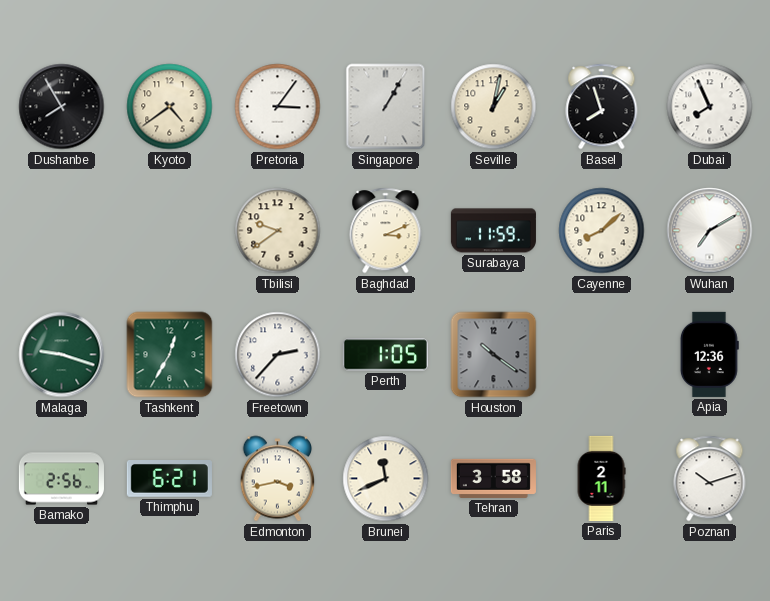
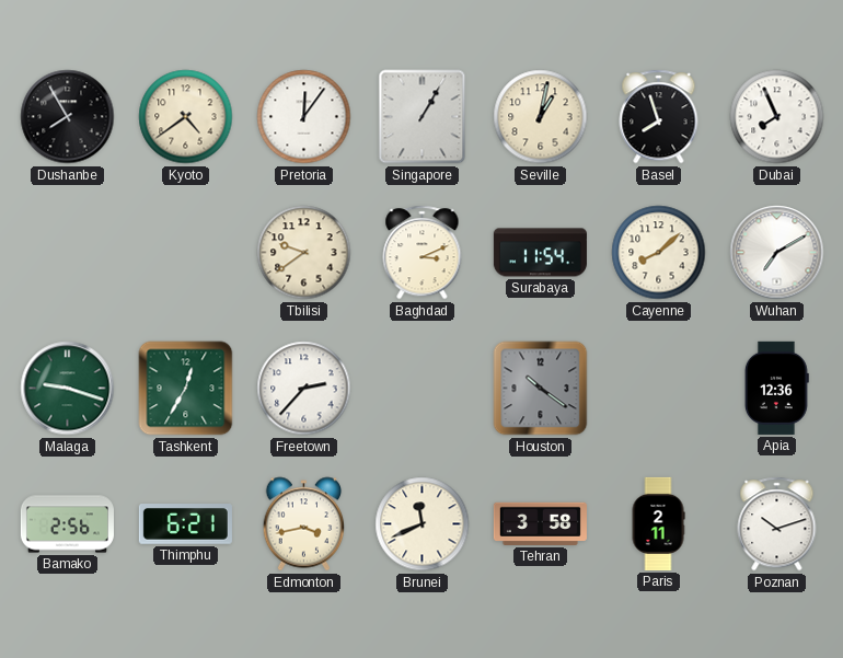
Pretoria: 3:06 -> 12:06 (304, 117)
Surabaya: 11:59 -> 11:54 (540, 253)
Perth: 1:05 -> none (385, 355)
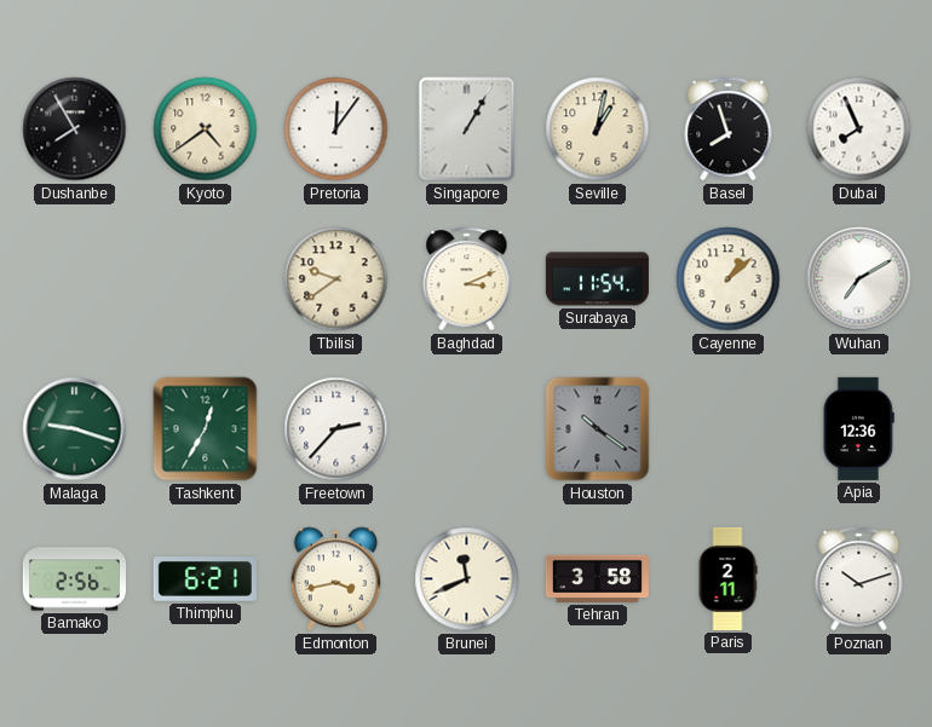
Cayenne: 8:08 -> 1:08 (729, 279)
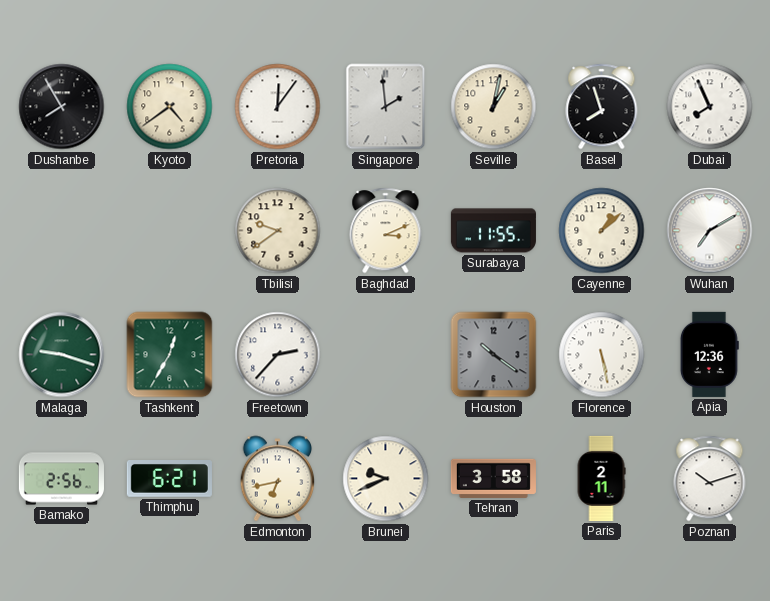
Singapore: 1:05 -> 1:59 (386, 107)
Surabaya: 11:54 -> 11:55 (493, 231)
Florence: none -> 5:28 (602, 355)
Edmonton: 3:43 -> 6:43 (278, 479)
Brunei: 11:41 -> 9:41 (386, 479)
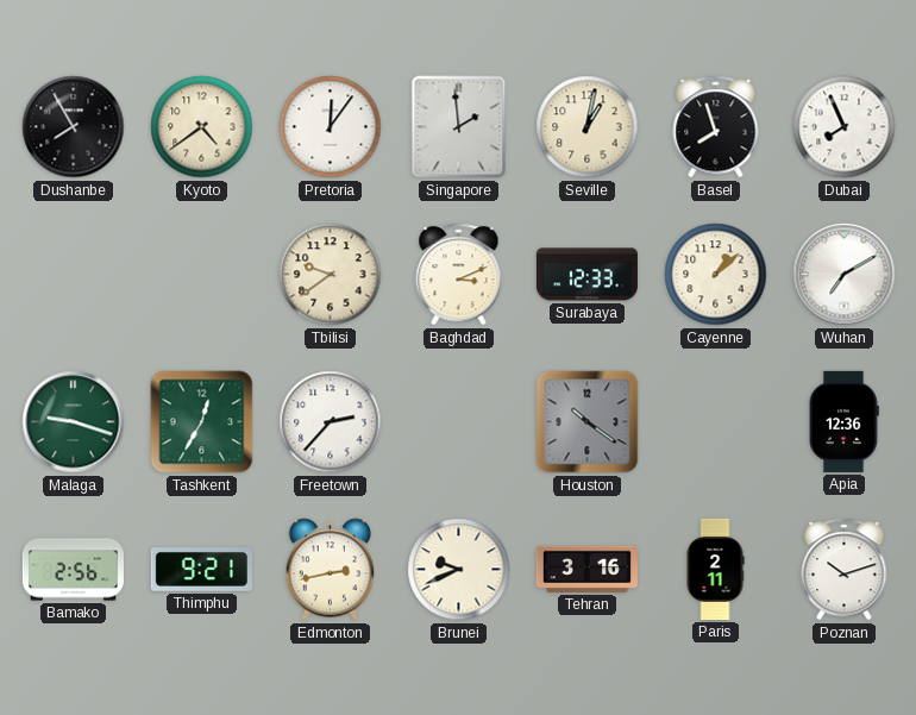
Surabaya: 11:55 -> 12:33 (586, 275)
Florence: 5:28 -> none (602, 355)
Thimphu: 6:21 -> 9:21 (201, 570)
Edmonton: 6:43 -> 2:43 (331, 570)
Tehran: 3:58 -> 3:16 (586, 569)
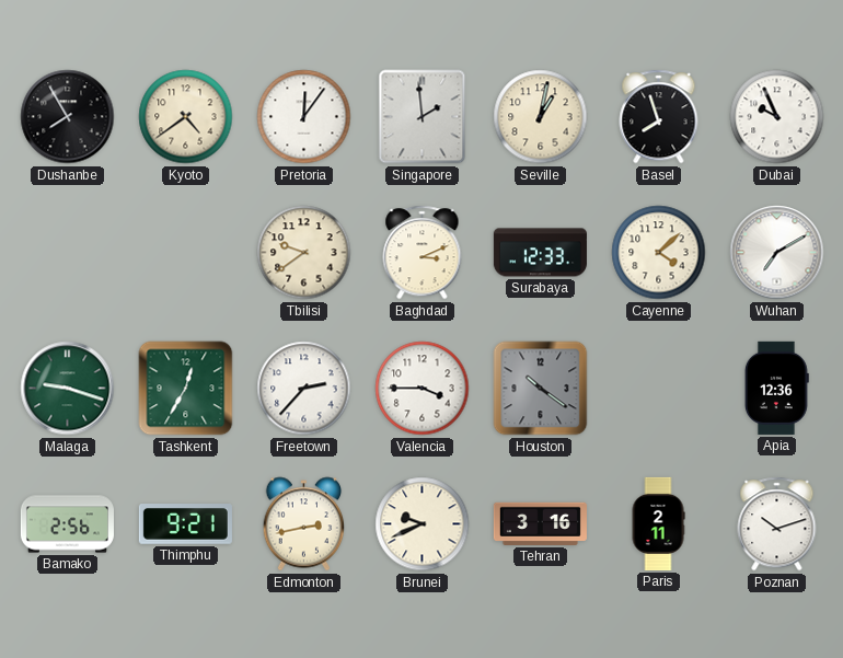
Dubai: 7:56 -> 9:56 (777, 117)
Cayenne: 1:08 -> 4:08 (659, 253)
Valencia: none -> 3:45 (423, 389)
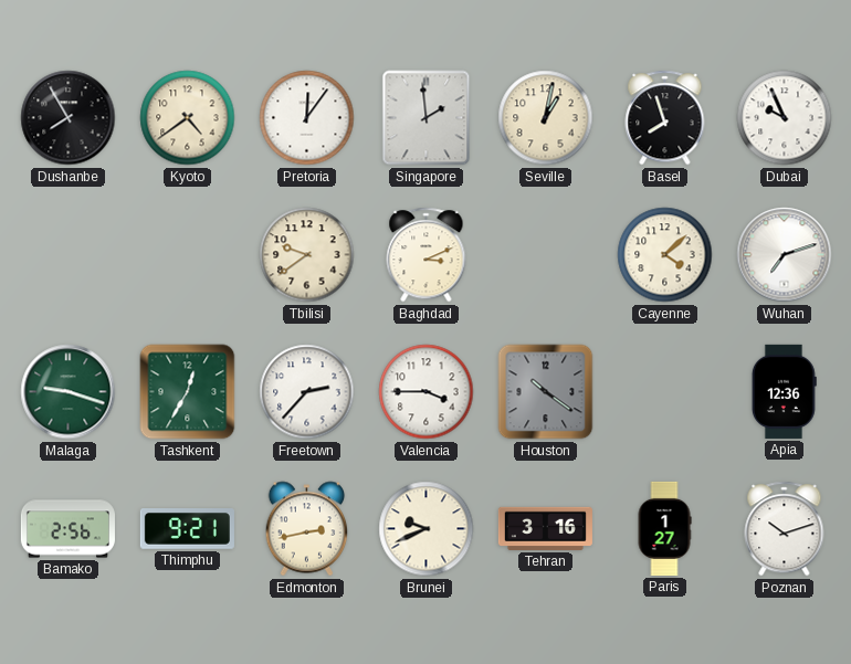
Surabaya: 12:33 -> none (540, 253)
Wuhan: 7:10 -> 7:12 (785, 255)
Paris: 2:11 -> 1:27 (664, 528)
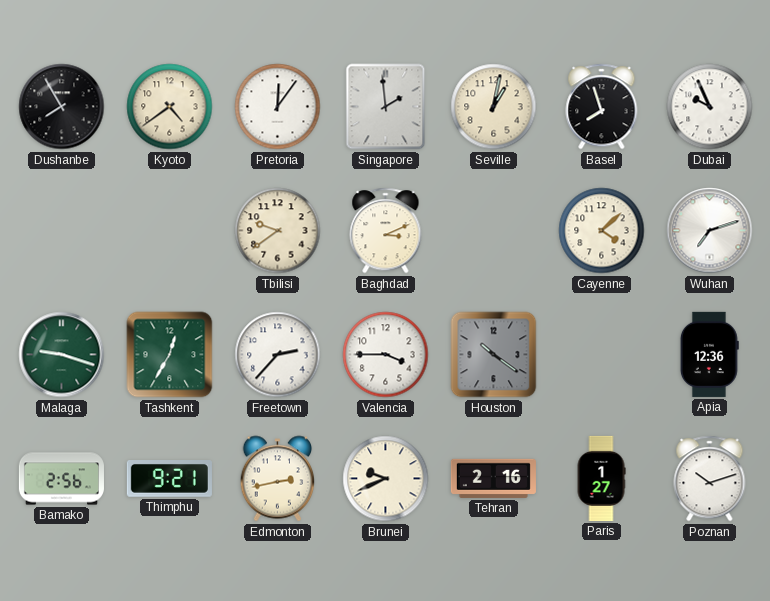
Tehran: 3:16 -> 2:16 (493, 478)
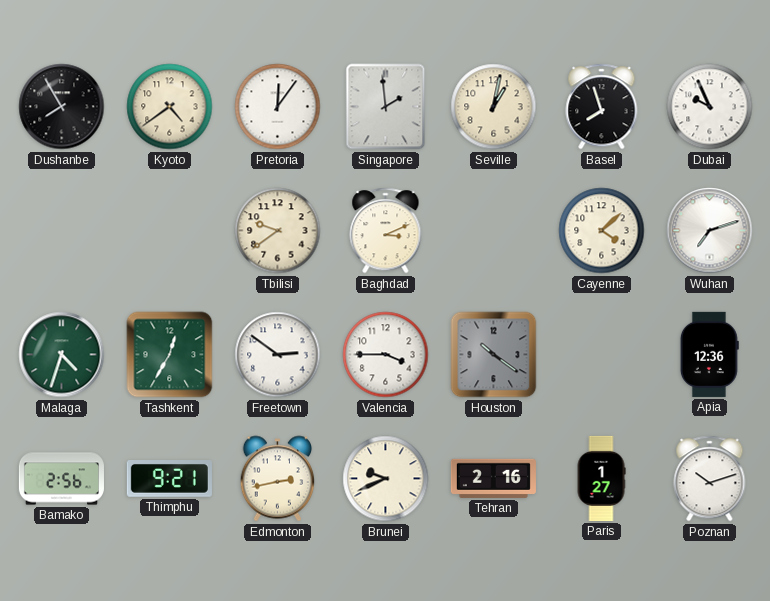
Malaga: 9:18 -> 4:33 (62, 355)
Freetown: 2:37 -> 2:51 (278, 355)
